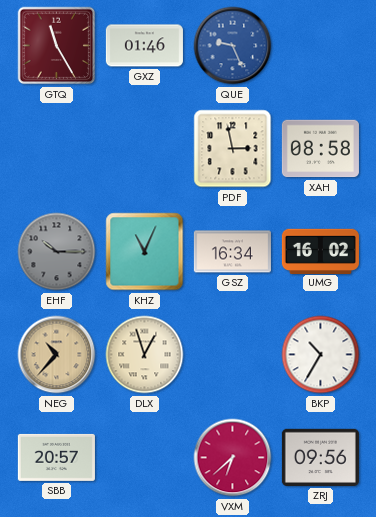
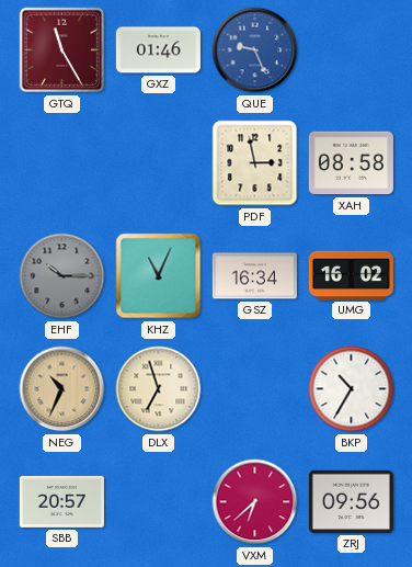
NEG: 10:37 -> 10:34 (62, 389)
DLX: 12:57 -> 6:57 (159, 389)
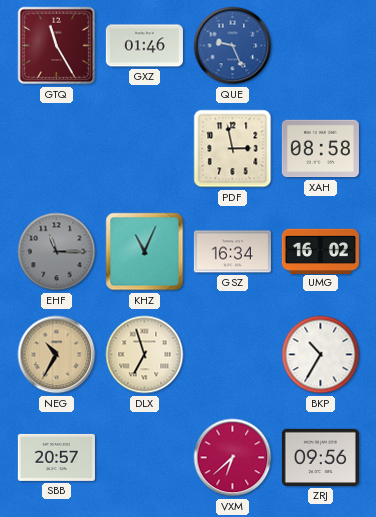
EHF: 10:15 -> 11:15 (57, 252)
NEG: 10:34 -> 10:35 (57, 355)
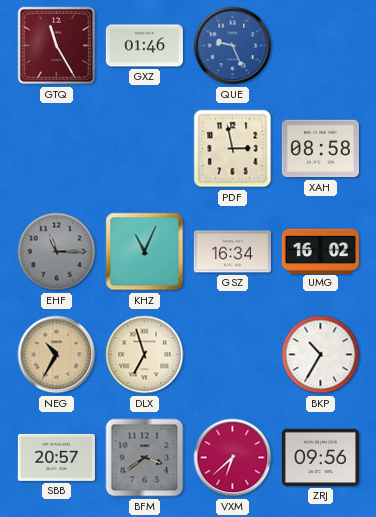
BFM: none -> 3:39 (145, 458)
